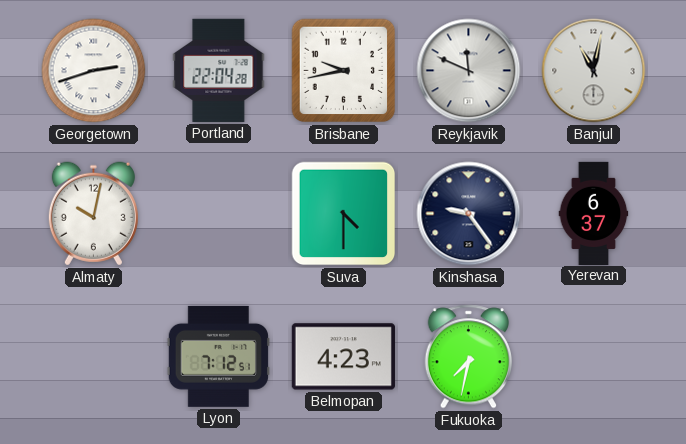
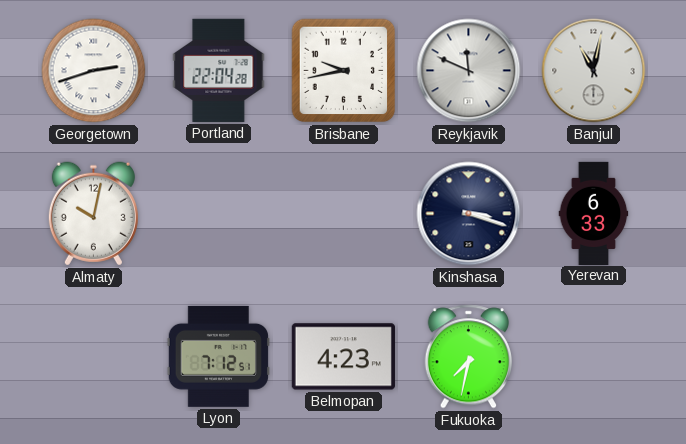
Suva: 4:30 -> none (344, 214)
Kinshasa: 9:24 -> 3:18 (469, 214)
Yerevan: 6:37 -> 6:33 (594, 213)
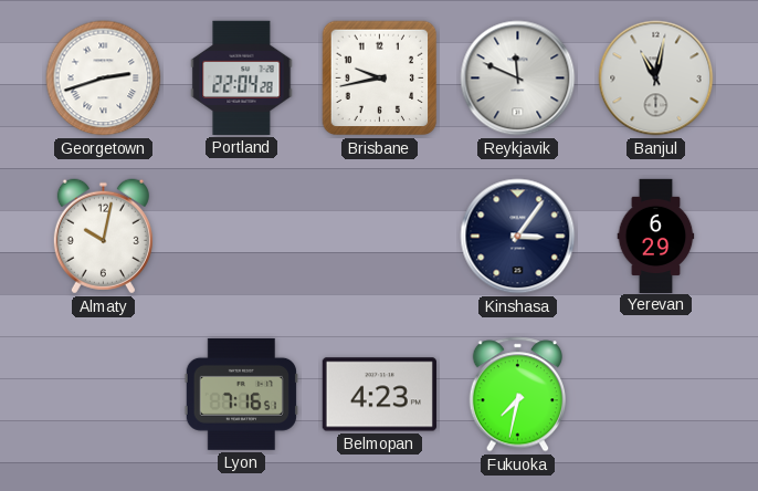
Kinshasa: 3:18 -> 3:06 (518, 237)
Yerevan: 6:33 -> 6:29 (656, 236)
Lyon: 7:12 -> 7:16 (241, 394)
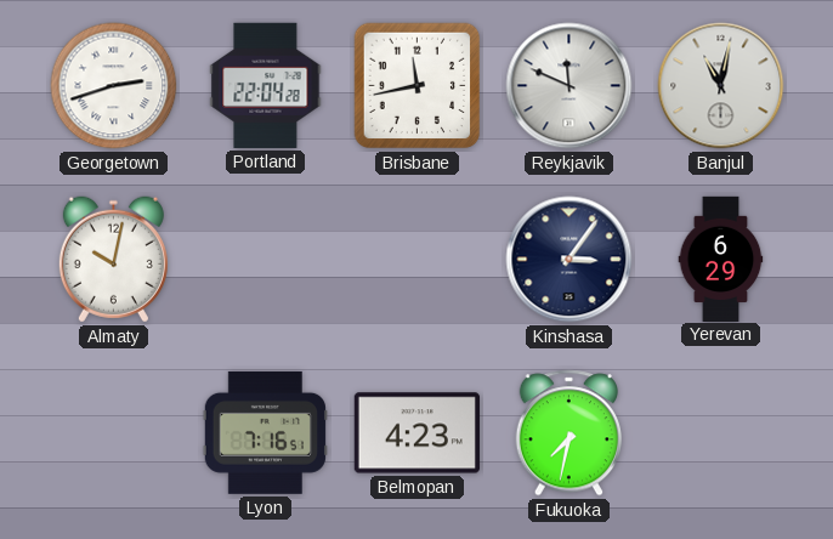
Brisbane: 9:43 -> 11:43 (418, 86)
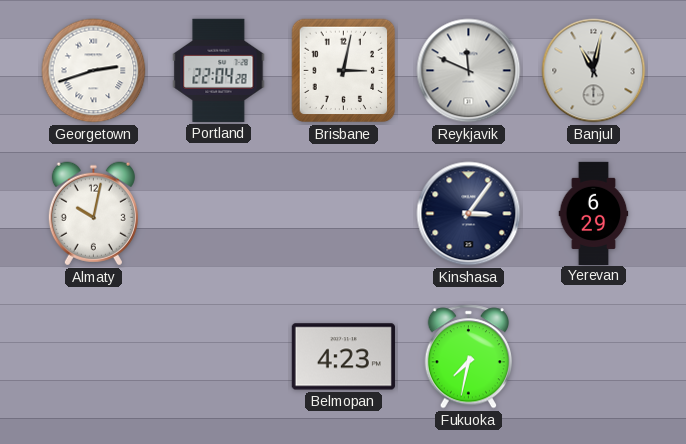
Brisbane: 11:43 -> 3:02 (344, 71)
Lyon: 7:16 -> none (265, 432)
